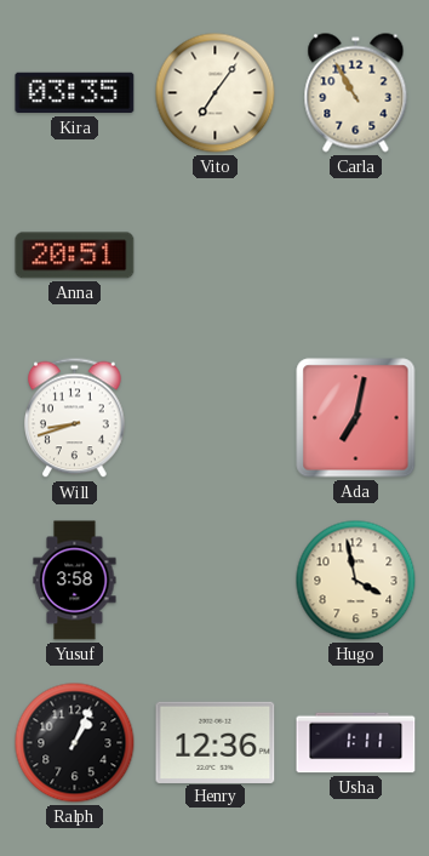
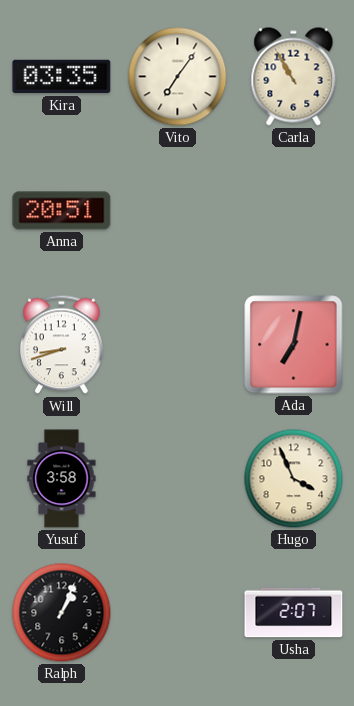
Hugo: 3:58 -> 3:56 (294, 479)
Henry: 12:36 -> none (216, 742)
Usha: 1:11 -> 2:07 (294, 613)
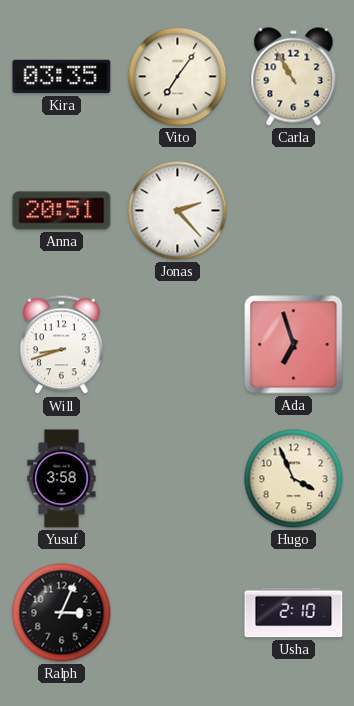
Jonas: none -> 2:23 (178, 211)
Ada: 7:02 -> 6:57 (294, 345)
Ralph: 1:04 -> 3:04 (62, 613)
Usha: 2:07 -> 2:10 (294, 613)
